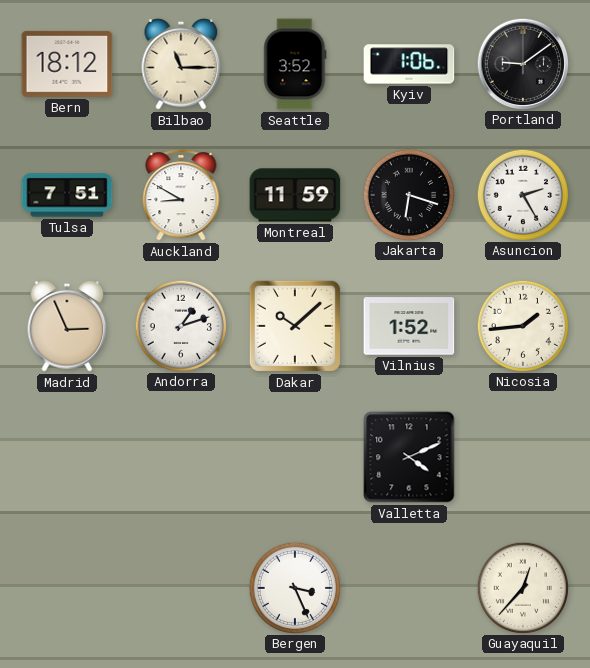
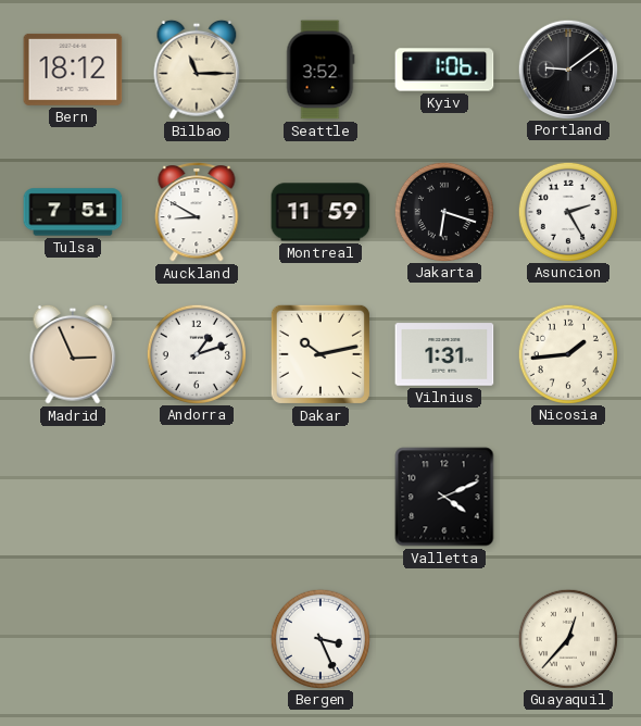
Dakar: 10:08 -> 10:13 (320, 354)
Vilnius: 1:52 -> 1:31 (444, 354)
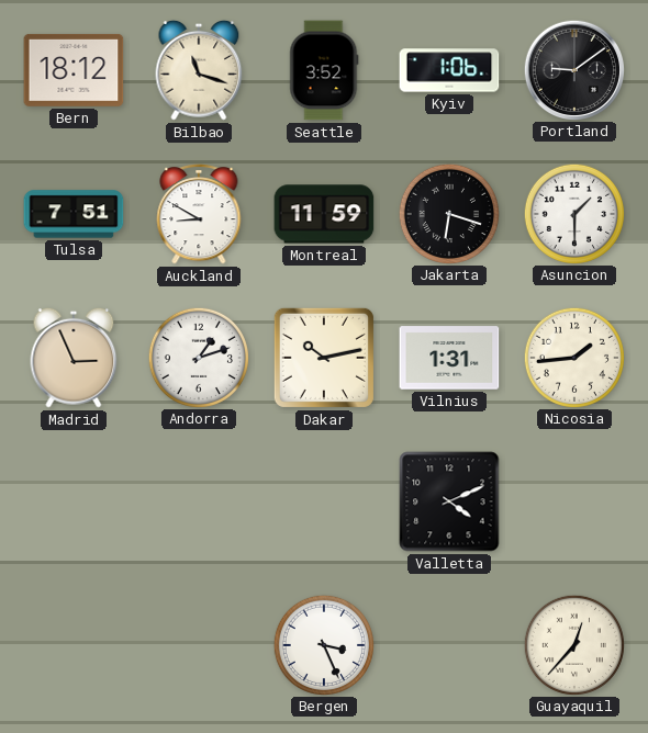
Bilbao: 11:15 -> 11:18 (199, 70)
Asuncion: 2:25 -> 1:30 (573, 213)
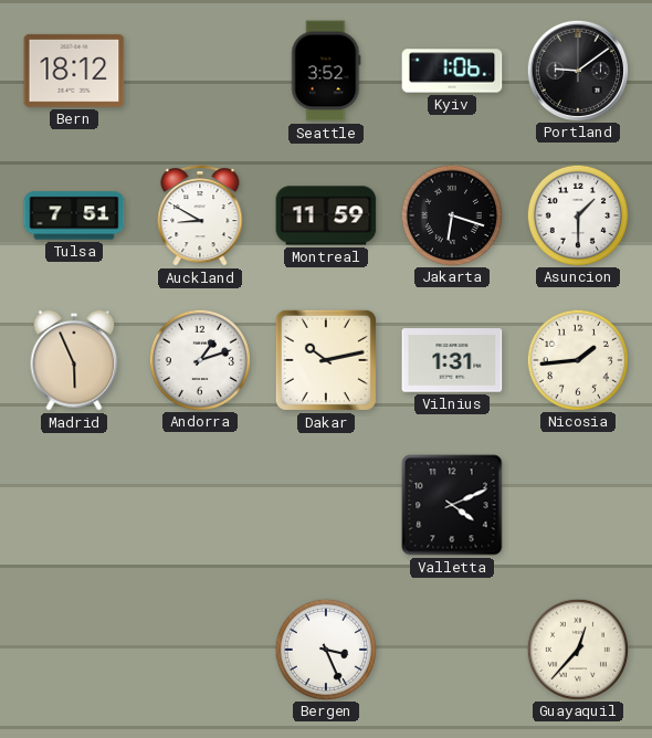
Bilbao: 11:18 -> none (199, 70)
Madrid: 2:56 -> 5:56 (74, 360)
